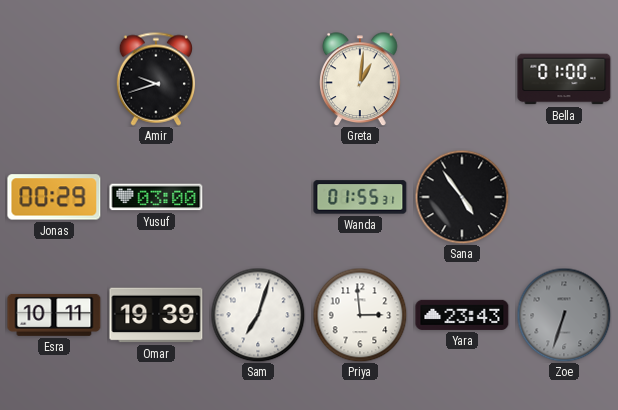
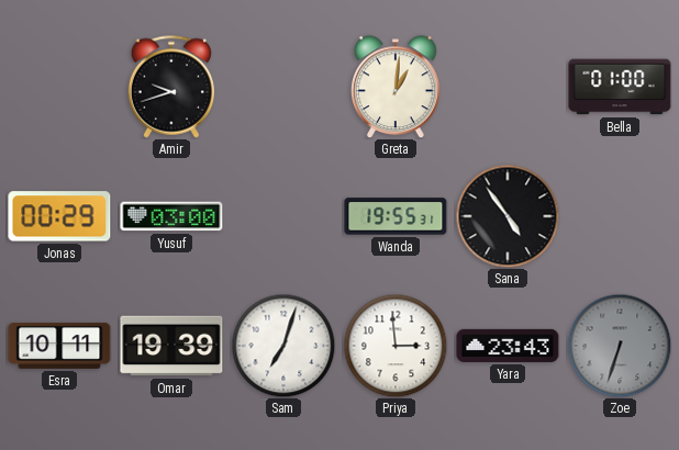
Wanda: 01:55 -> 19:55 (396, 216)
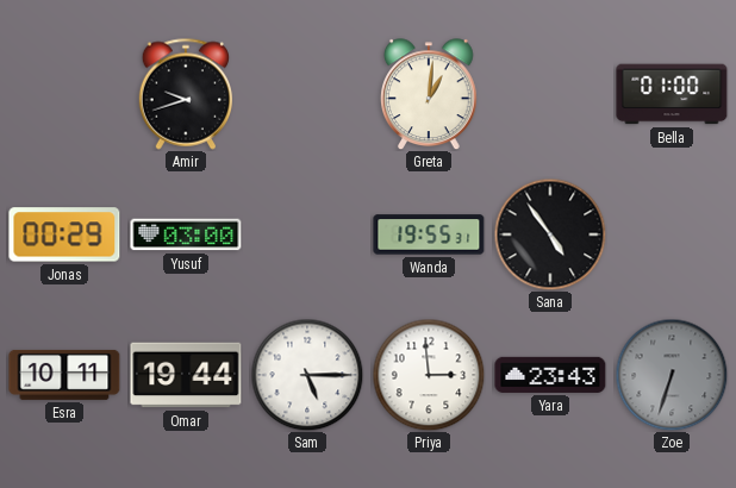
Omar: 19:39 -> 19:44 (186, 375)
Sam: 7:03 -> 5:15 (307, 375)
